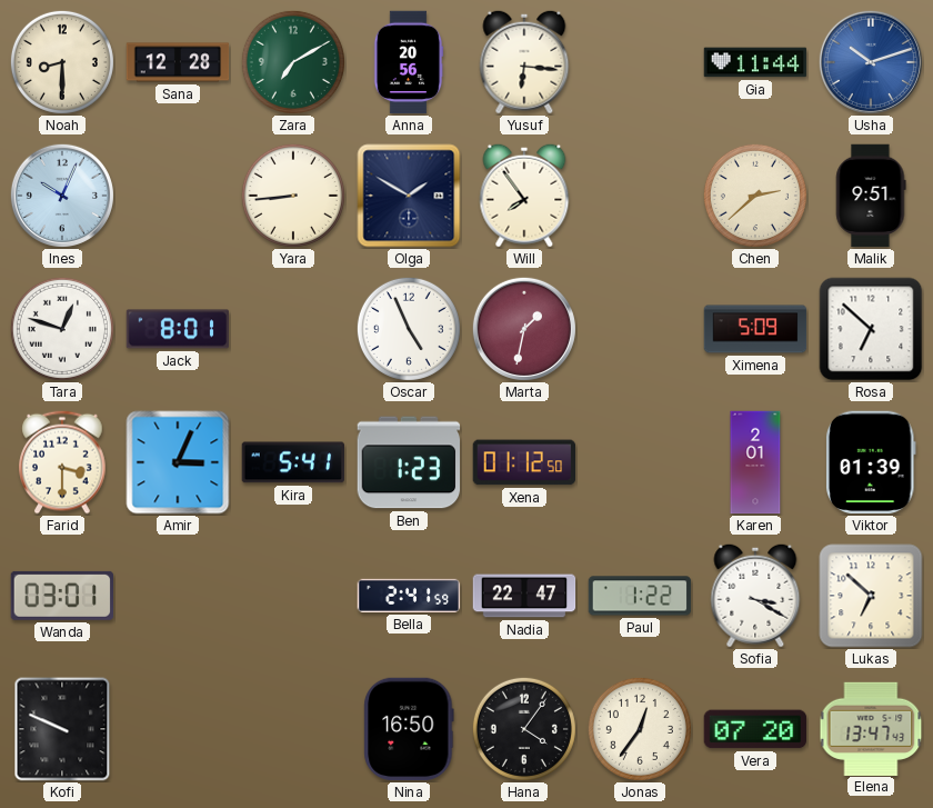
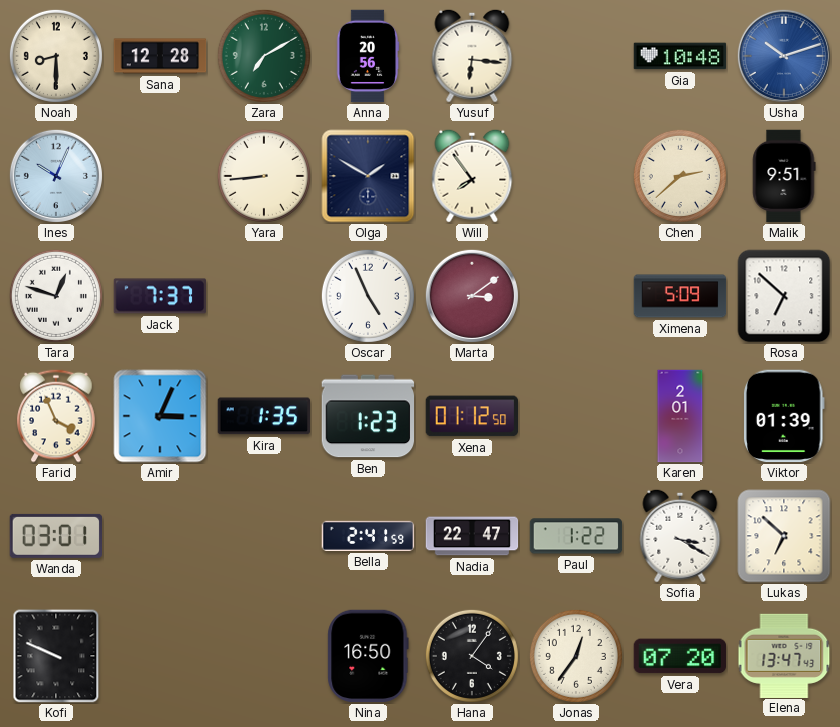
Gia: 11:44 -> 10:48 (680, 56)
Jack: 8:01 -> 7:37 (160, 296)
Marta: 1:32 -> 3:09 (472, 296)
Farid: 3:30 -> 3:56 (56, 416)
Kira: 5:41 -> 1:35 (263, 416)
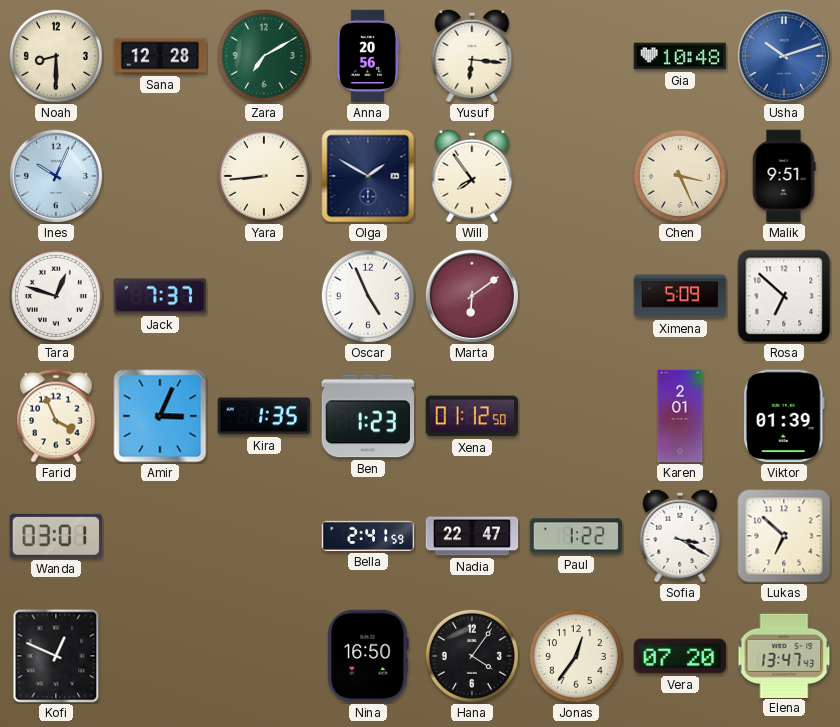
Chen: 2:38 -> 3:26 (680, 176)
Marta: 3:09 -> 6:09 (472, 296)
Kofi: 9:49 -> 12:49 (56, 656)
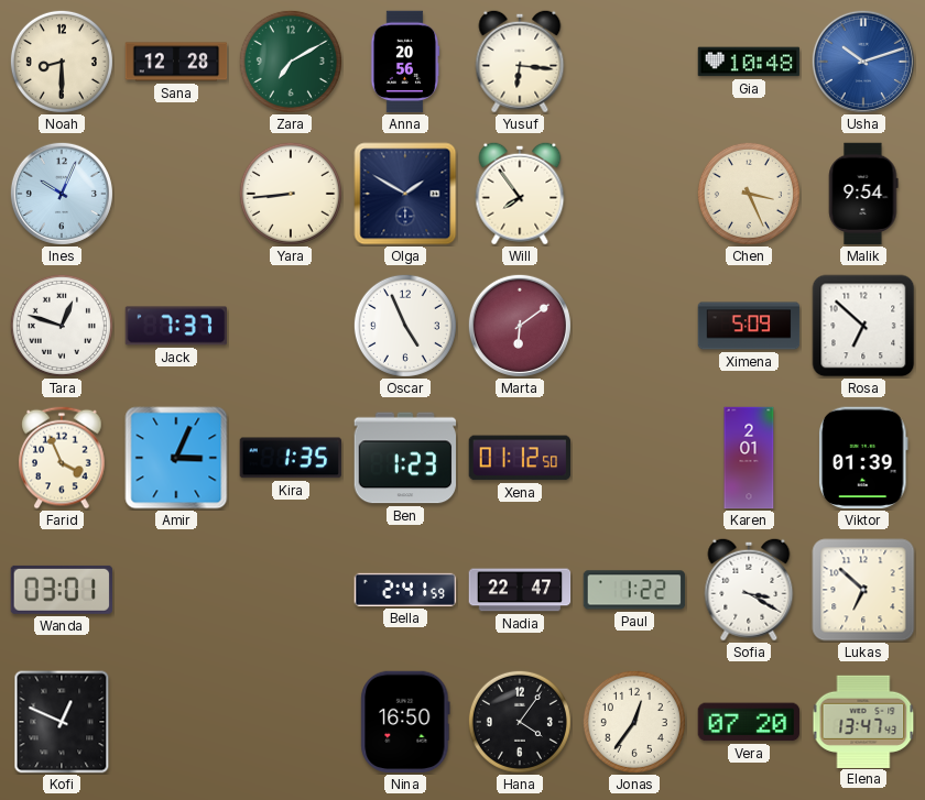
Malik: 9:51 -> 9:54 (863, 194)
